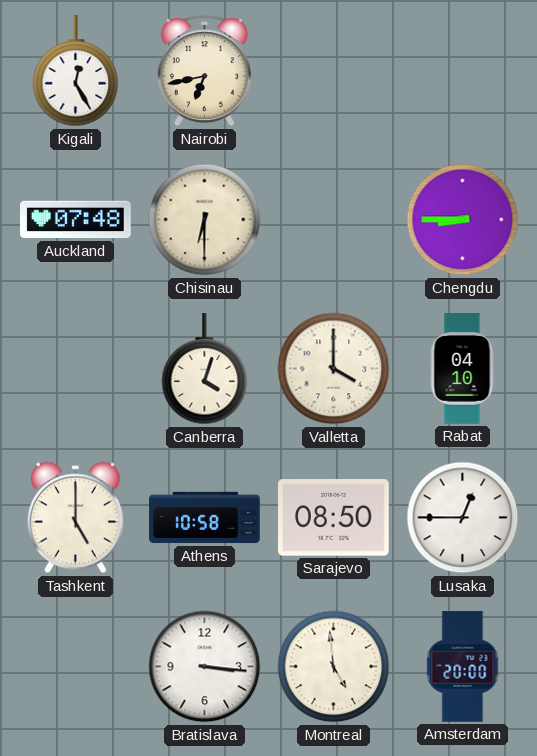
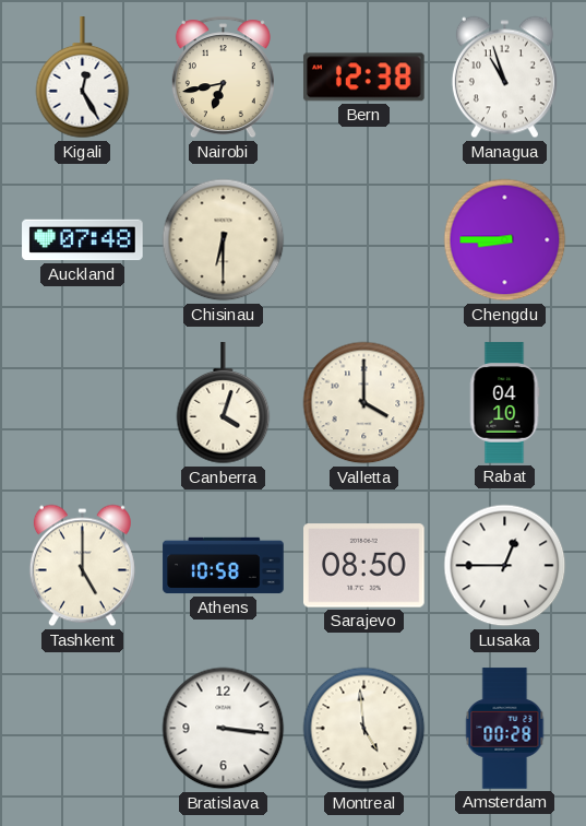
Bern: none -> 12:38 (363, 78)
Managua: none -> 10:57 (504, 78)
Amsterdam: 20:00 -> 00:28 (505, 729)
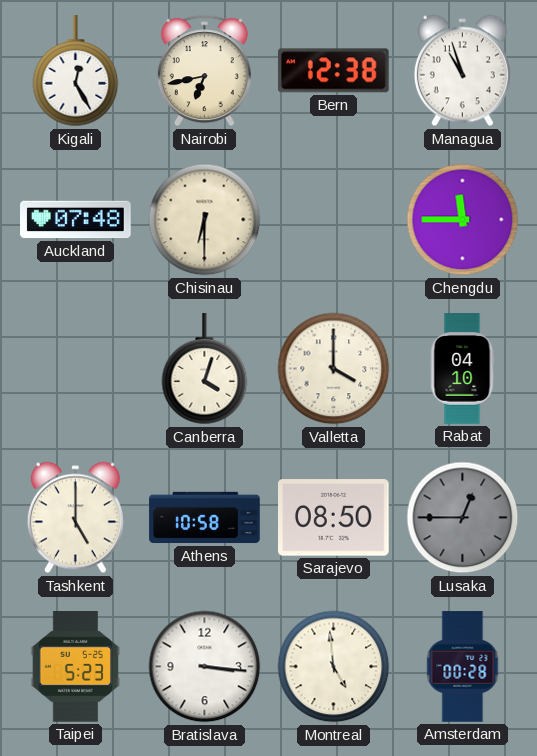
Chengdu: 8:45 -> 11:45 (463, 220)
Lusaka dial: white -> grey (463, 518)
Taipei: none -> 5:23 (75, 667)
